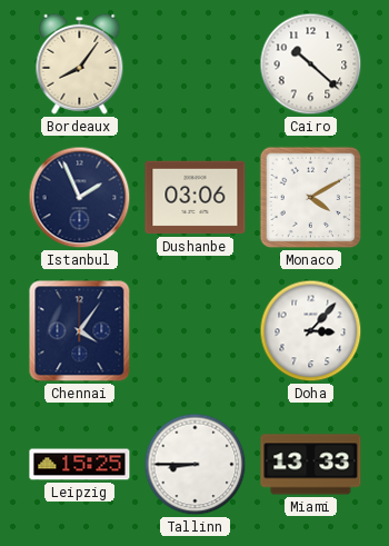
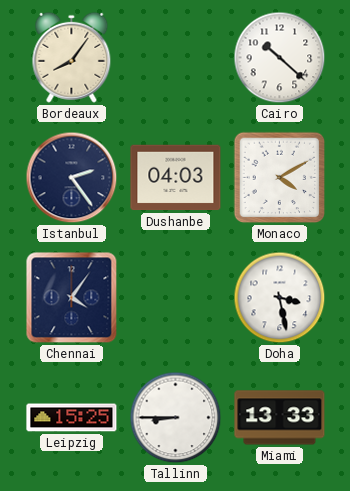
Istanbul: 1:56 -> 2:24 (72, 178)
Dushanbe: 03:06 -> 04:03 (176, 178)
Doha: 3:07 -> 3:28 (280, 298)
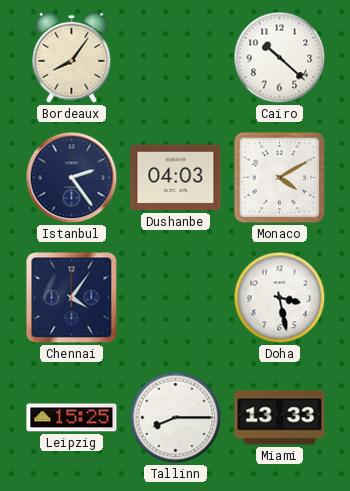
Tallinn: 8:45 -> 8:15 (176, 418)
